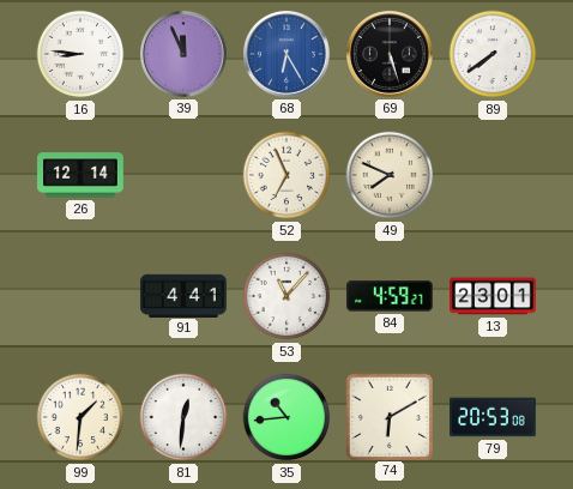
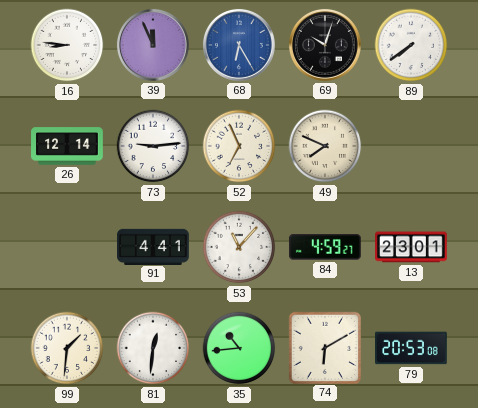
69: 5:27 -> 10:03 (325, 45)
73: none -> 9:14 (153, 146)
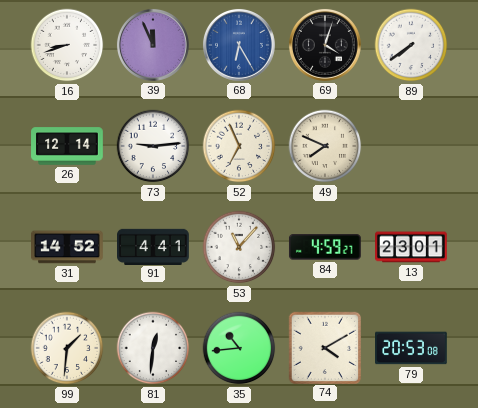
16: 8:46 -> 8:42 (67, 45)
69: 10:03 -> 4:03 (325, 45)
31: none -> 14:52 (68, 247)
74: 6:10 -> 4:10 (324, 347)
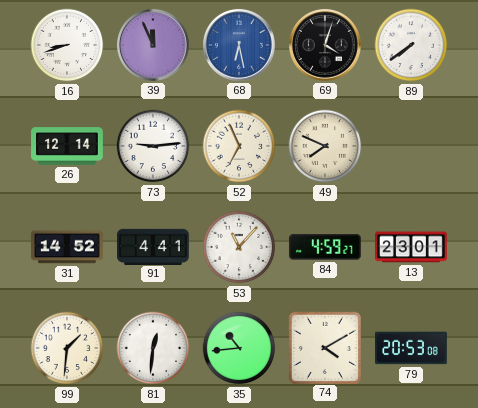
68: 6:25 -> 6:28 (239, 45)
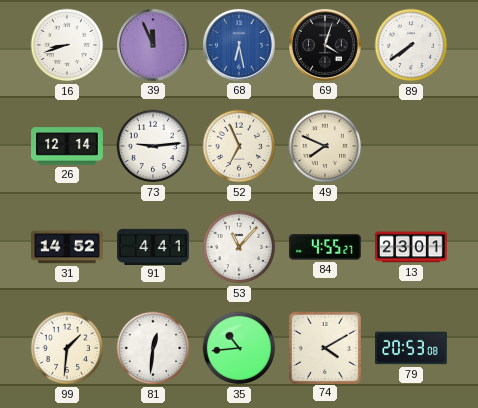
84: 4:59 -> 4:55 (325, 247)
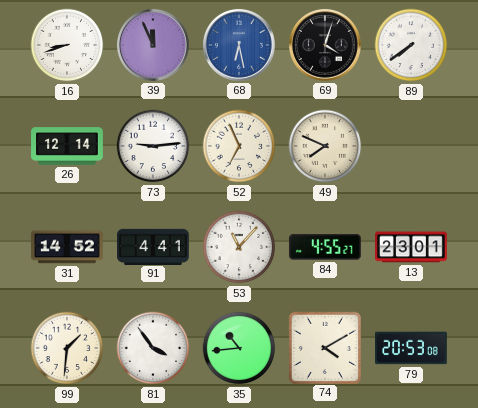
81: 12:31 -> 3:54 (153, 348)
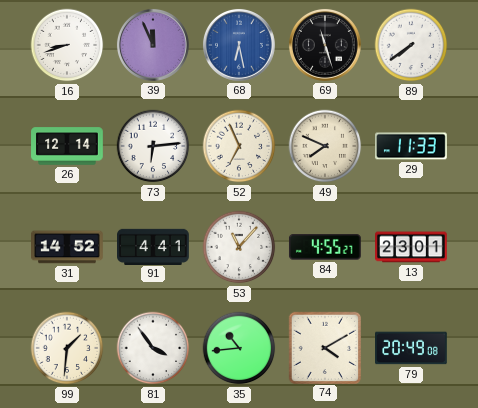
69: 4:03 -> 11:27 (325, 45)
73: 9:14 -> 6:14 (153, 146)
29: none -> 11:33 (412, 146)
79: 20:53 -> 20:49 (412, 348)
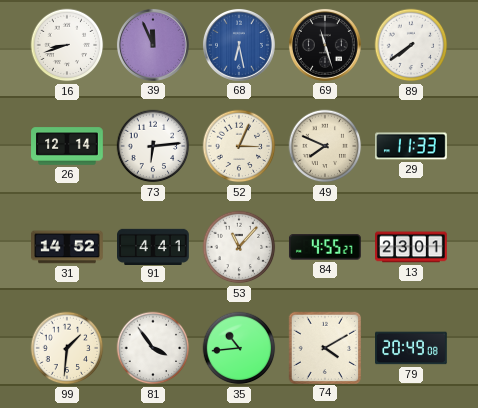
52: 6:56 -> 3:04 (239, 146)
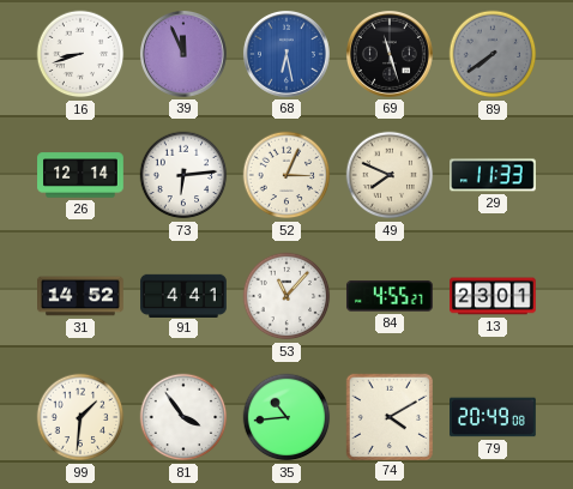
89 dial: white -> grey (493, 54)
